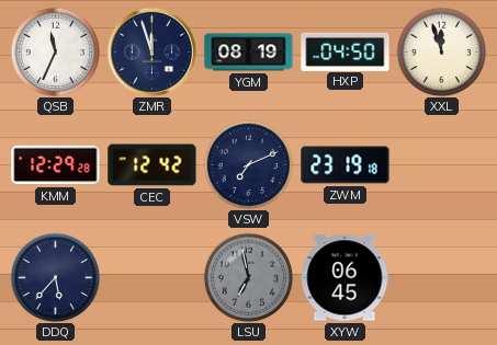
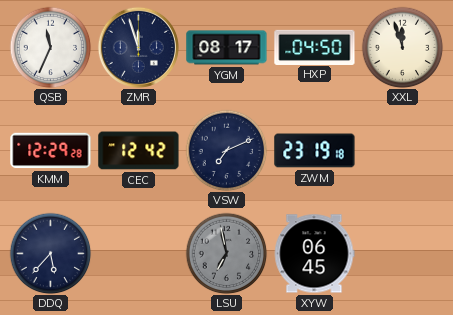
YGM: 08:19 -> 08:17 (227, 48)
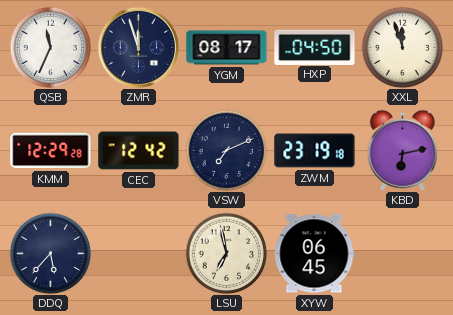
KBD: none -> 6:13 (402, 150)
LSU dial: grey -> cream (226, 253)
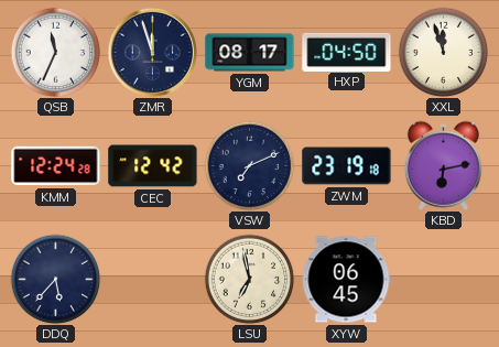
KMM: 12:29 -> 12:24 (56, 166)
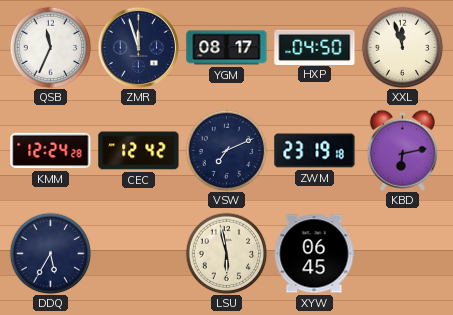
DDQ: 5:37 -> 5:35 (50, 253)
LSU: 6:58 -> 5:58 (226, 253)
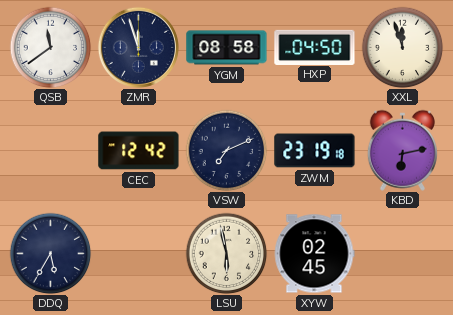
QSB: 11:34 -> 11:39 (50, 47)
YGM: 08:17 -> 08:58 (227, 48)
KMM: 12:24 -> none (51, 151)
XYW: 06:45 -> 02:45 (314, 254)
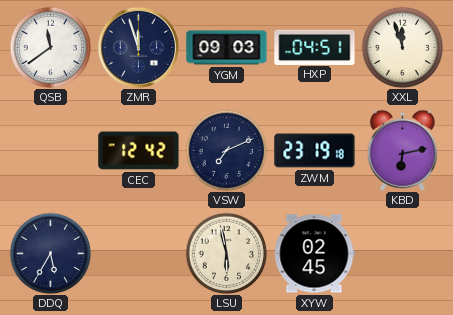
YGM: 08:58 -> 09:03 (227, 48)
HXP: 04:50 -> 04:51 (315, 47)
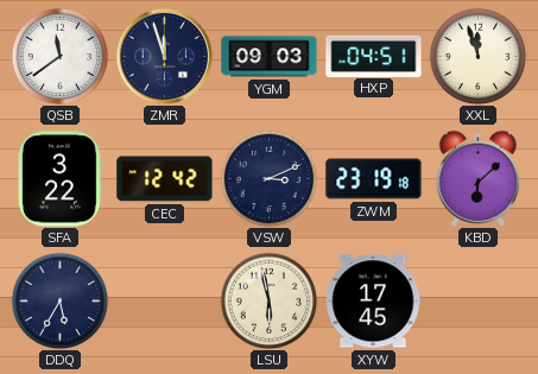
SFA: none -> 3:22 (59, 179)
VSW: 7:11 -> 3:11 (268, 178)
KBD: 6:13 -> 6:08 (477, 178)
XYW: 02:45 -> 17:45 (373, 302)
